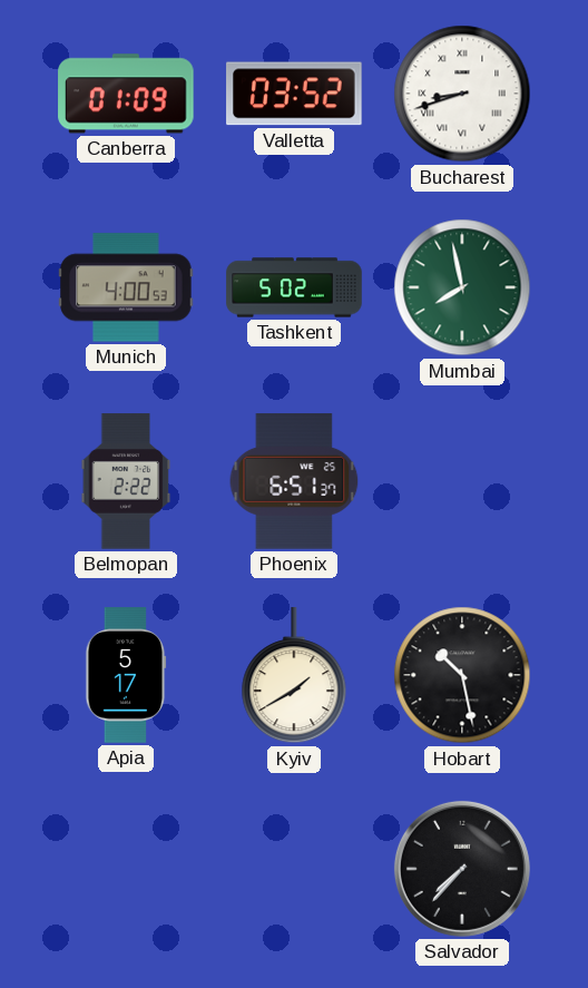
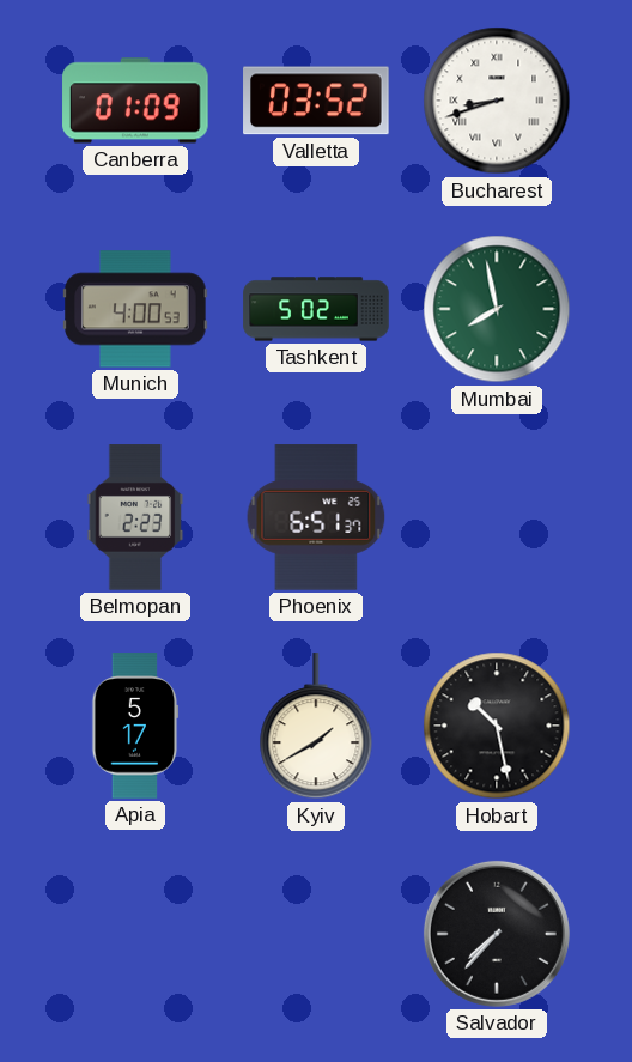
Belmopan: 2:22 -> 2:23 (135, 517)
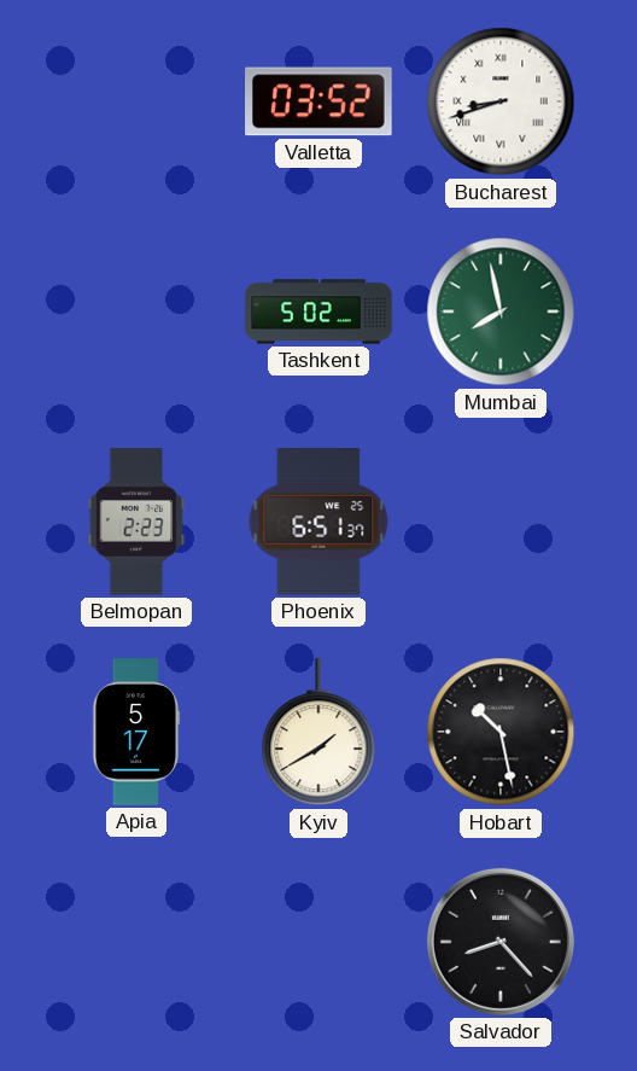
Canberra: 01:09 -> none (135, 101)
Munich: 4:00 -> none (135, 309)
Salvador: 7:37 -> 8:23 (501, 942)
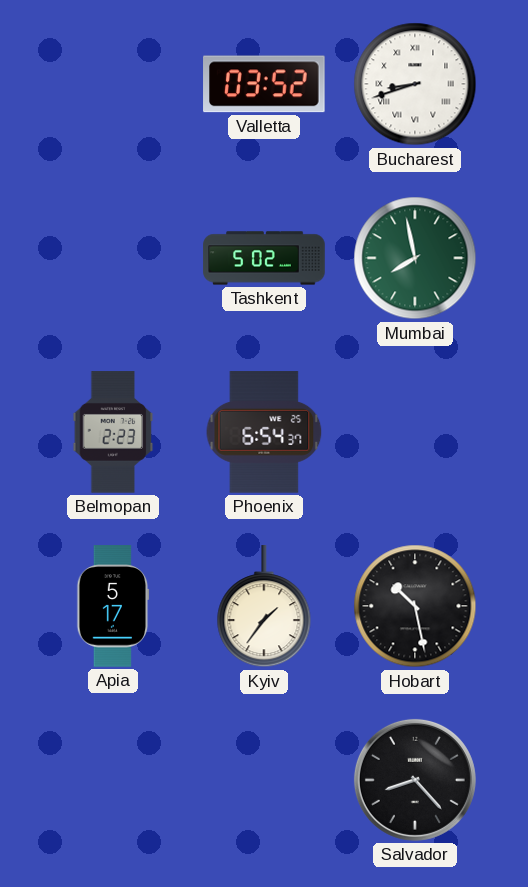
Phoenix: 6:51 -> 6:54 (264, 432)
Kyiv: 1:40 -> 1:36 (264, 607)
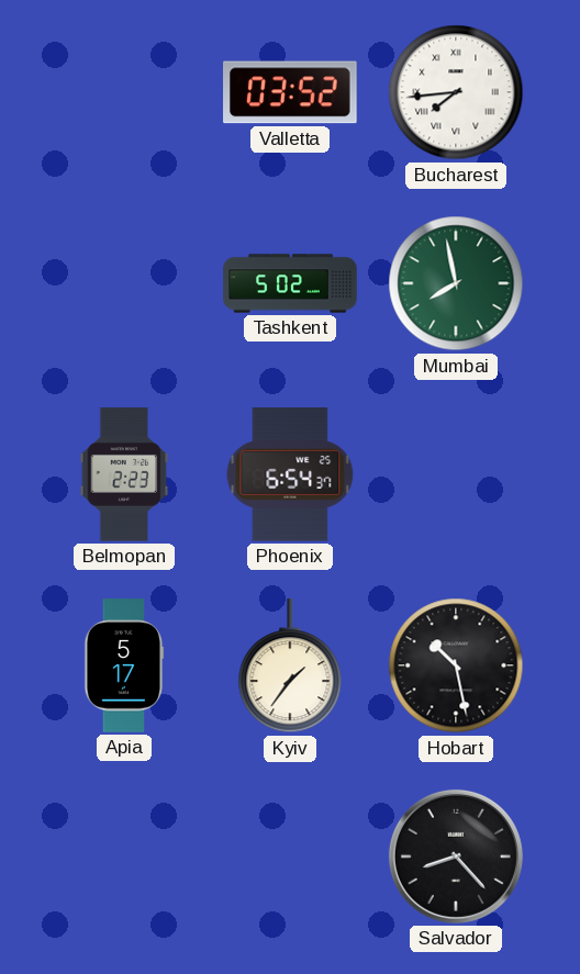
Bucharest: 8:42 -> 7:44 (456, 92)
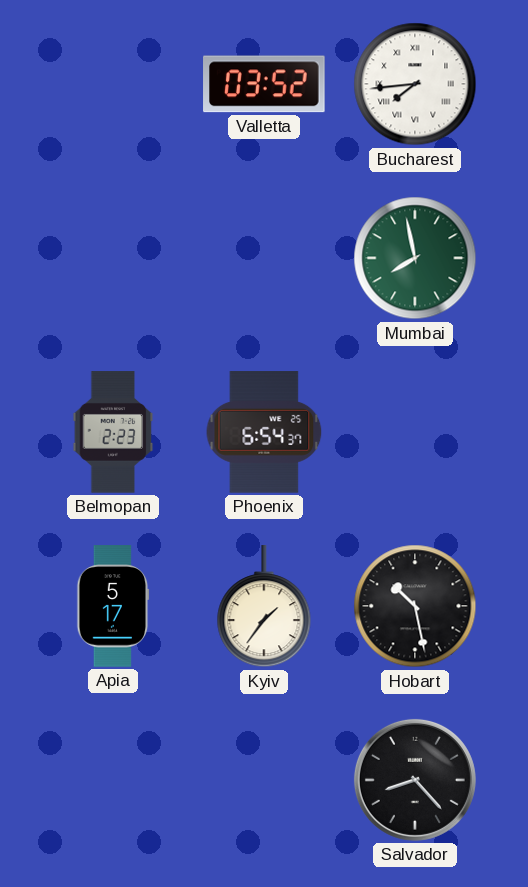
Tashkent: 5:02 -> none (290, 283)
